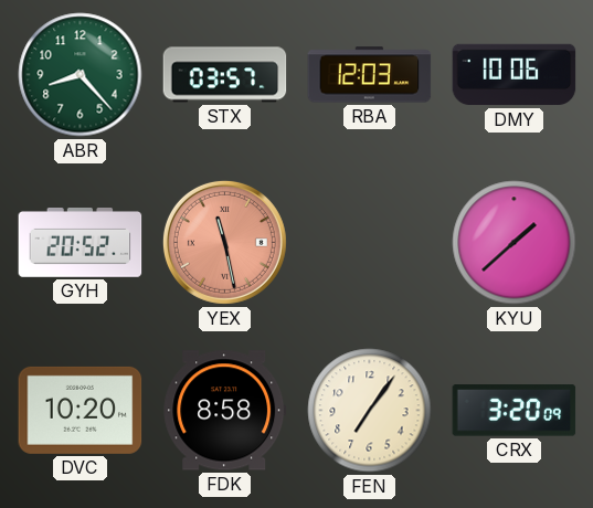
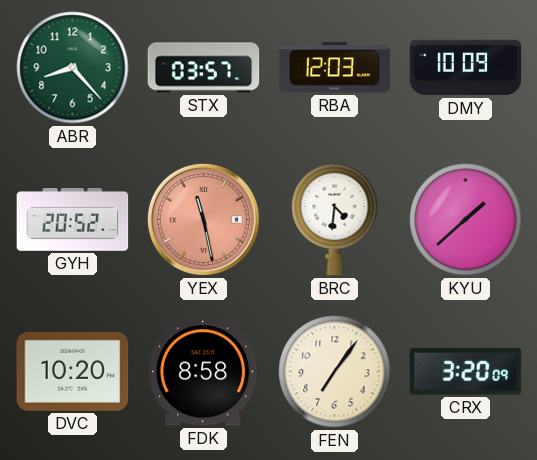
DMY: 10:06 -> 10:09 (466, 68)
BRC: none -> 4:31 (335, 219)
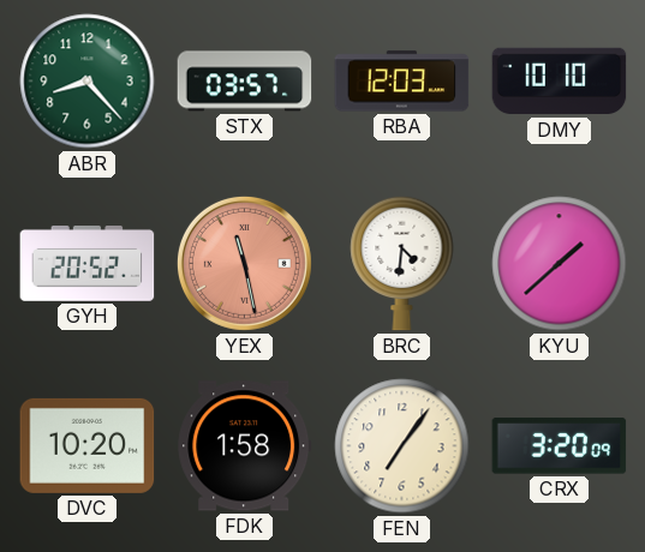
DMY: 10:09 -> 10:10 (560, 82)
FDK: 8:58 -> 1:58 (245, 446)
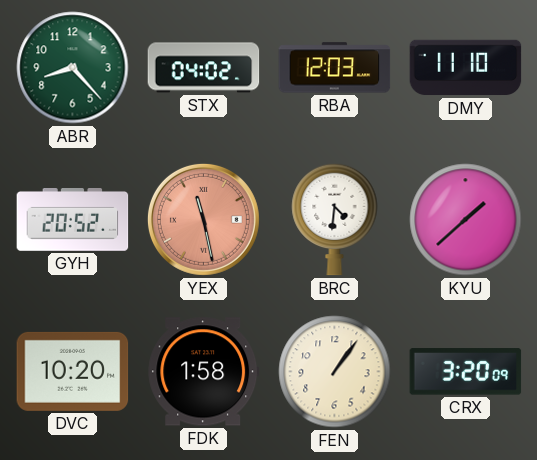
STX: 03:57 -> 04:02 (204, 68)
DMY: 10:10 -> 11:10 (466, 68)
FEN: 7:06 -> 1:06 (335, 372)
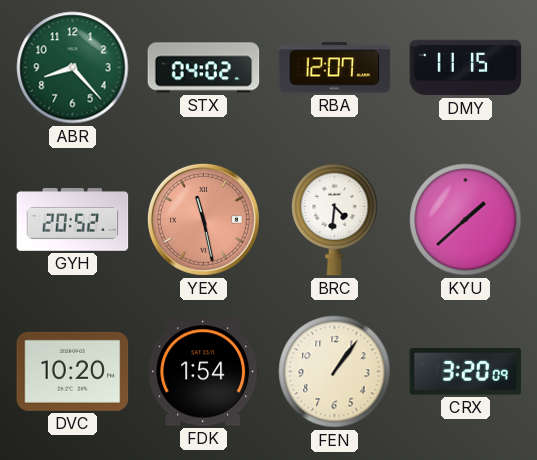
RBA: 12:03 -> 12:07 (335, 68)
DMY: 11:10 -> 11:15 (466, 68)
FDK: 1:58 -> 1:54 (204, 372)
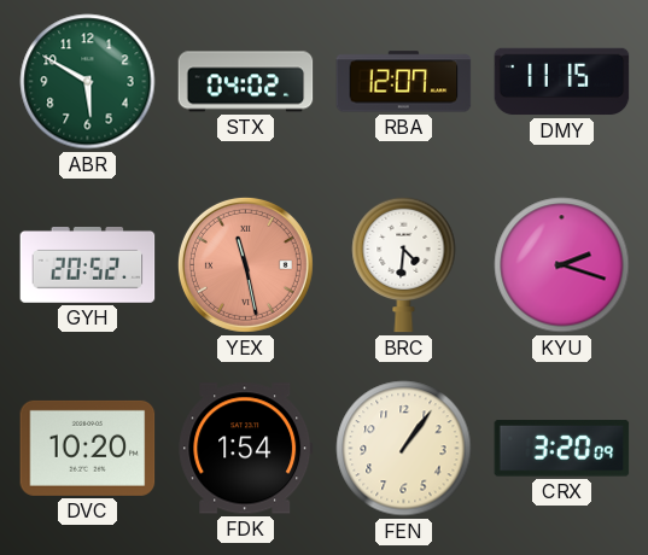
ABR: 8:23 -> 5:50 (88, 82)
KYU: 1:38 -> 2:18 (562, 265)
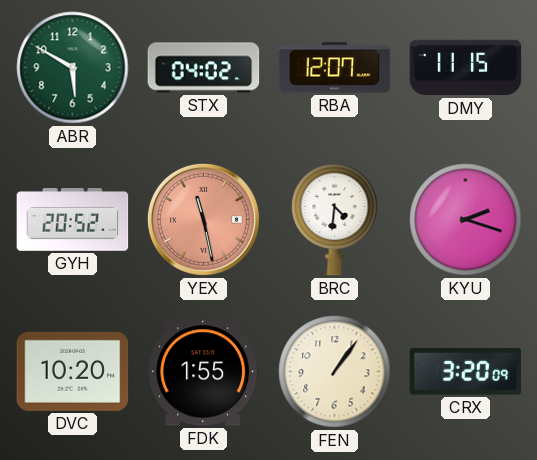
FDK: 1:54 -> 1:55 (204, 372)
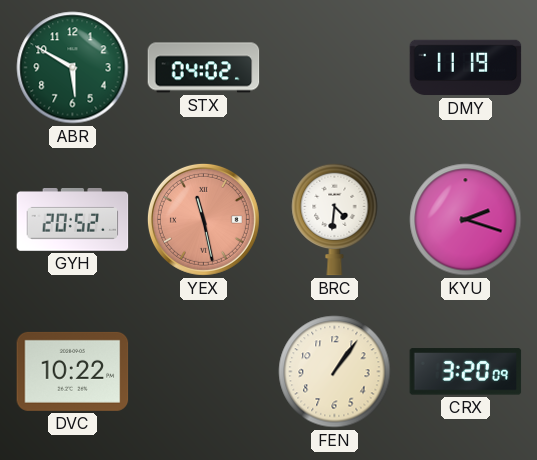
RBA: 12:07 -> none (335, 68)
DMY: 11:15 -> 11:19 (466, 68)
DVC: 10:20 -> 10:22 (73, 371)
FDK: 1:55 -> none (204, 372)
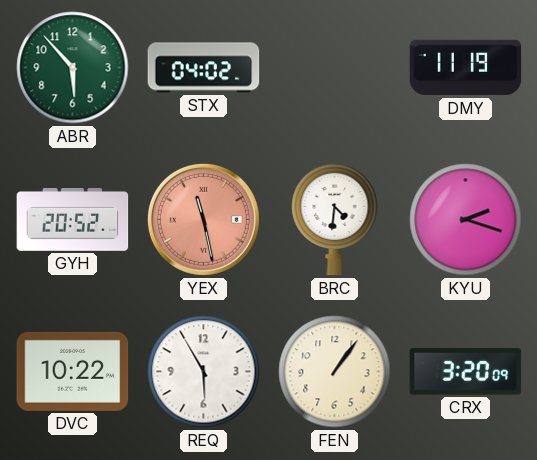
ABR: 5:50 -> 5:53 (73, 68)
REQ: none -> 5:55 (204, 372)
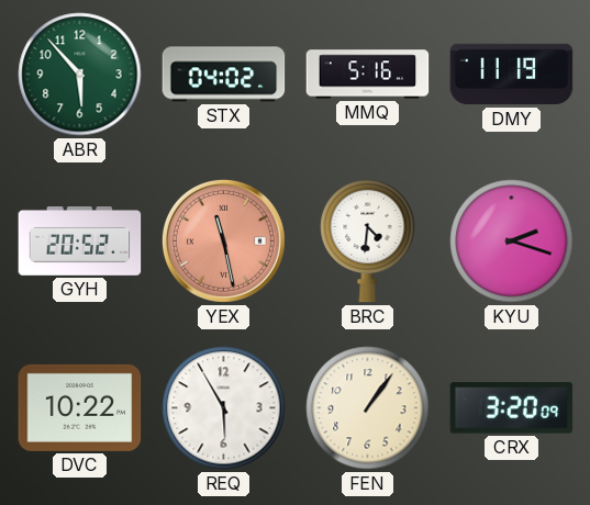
MMQ: none -> 5:16 (368, 75)
